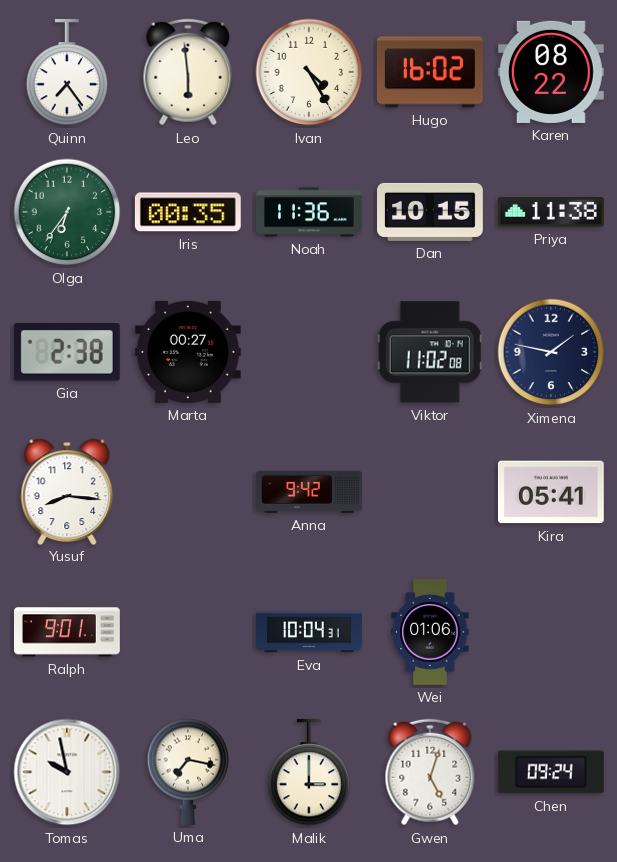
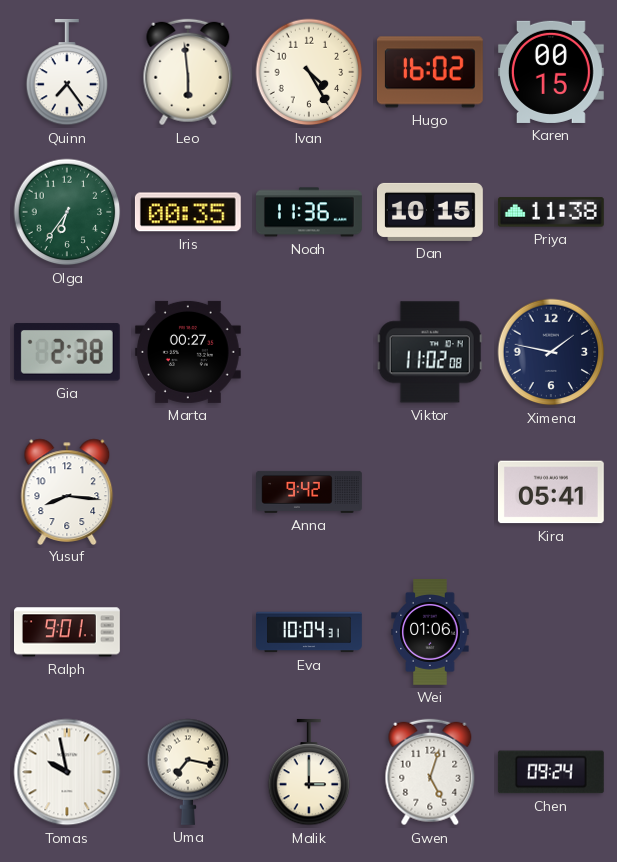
Karen: 08:22 -> 00:15 (551, 72)
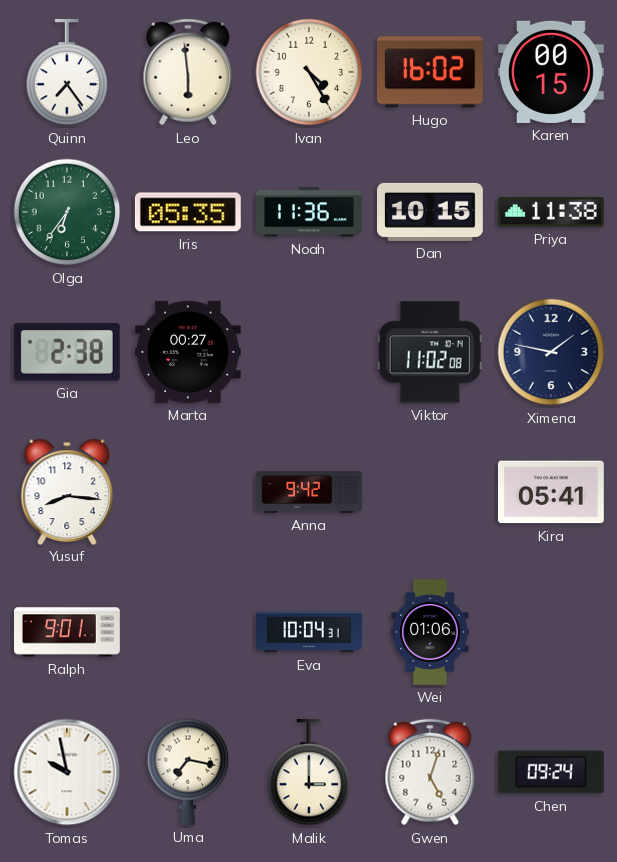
Iris: 00:35 -> 05:35 (188, 212)
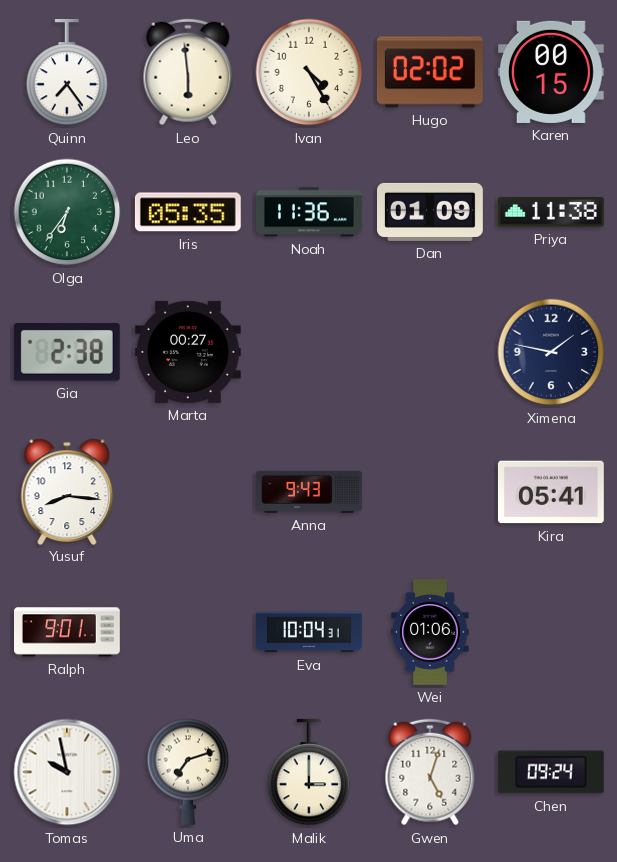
Hugo: 16:02 -> 02:02 (430, 72)
Dan: 10:15 -> 01:09 (431, 212)
Viktor: 11:02 -> none (430, 352)
Anna: 9:42 -> 9:43 (310, 492)
Uma: 7:17 -> 7:12 (188, 772)
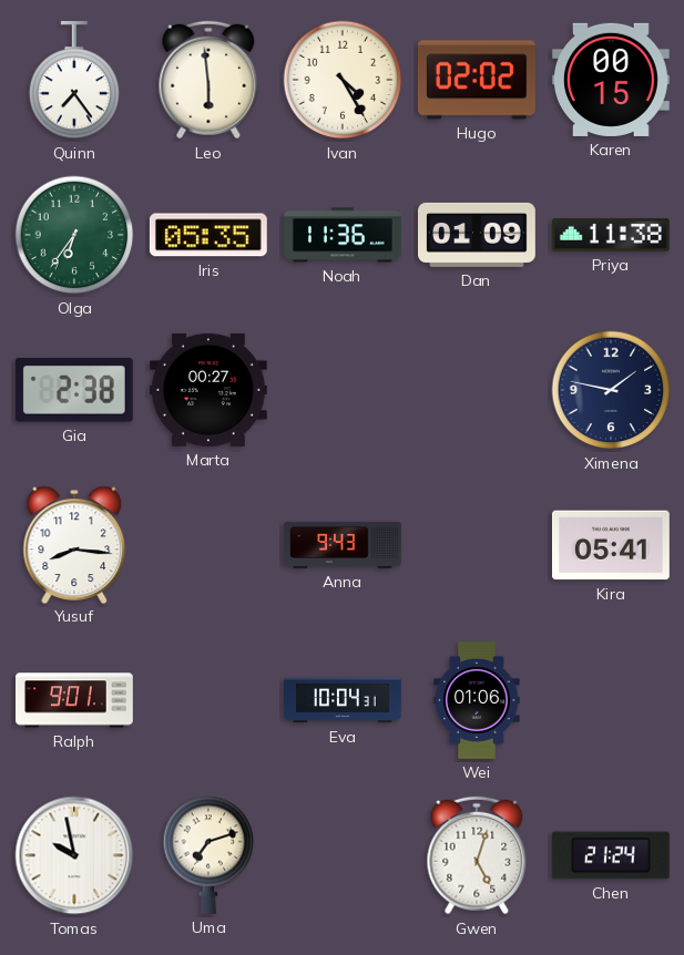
Malik: 3:00 -> none (309, 772)
Chen: 09:24 -> 21:24 (611, 855)
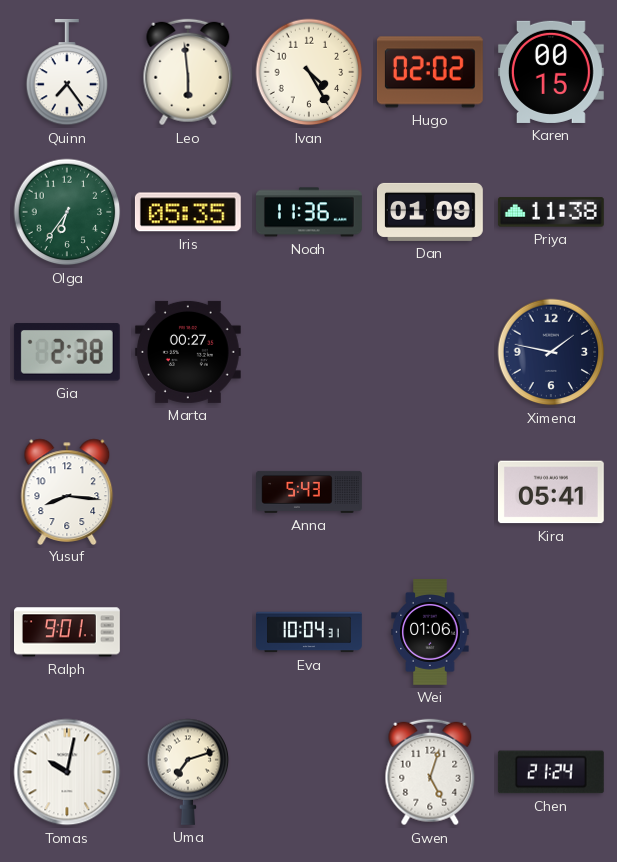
Anna: 9:43 -> 5:43 (310, 492)
Tomas: 9:58 -> 10:02 (67, 772)
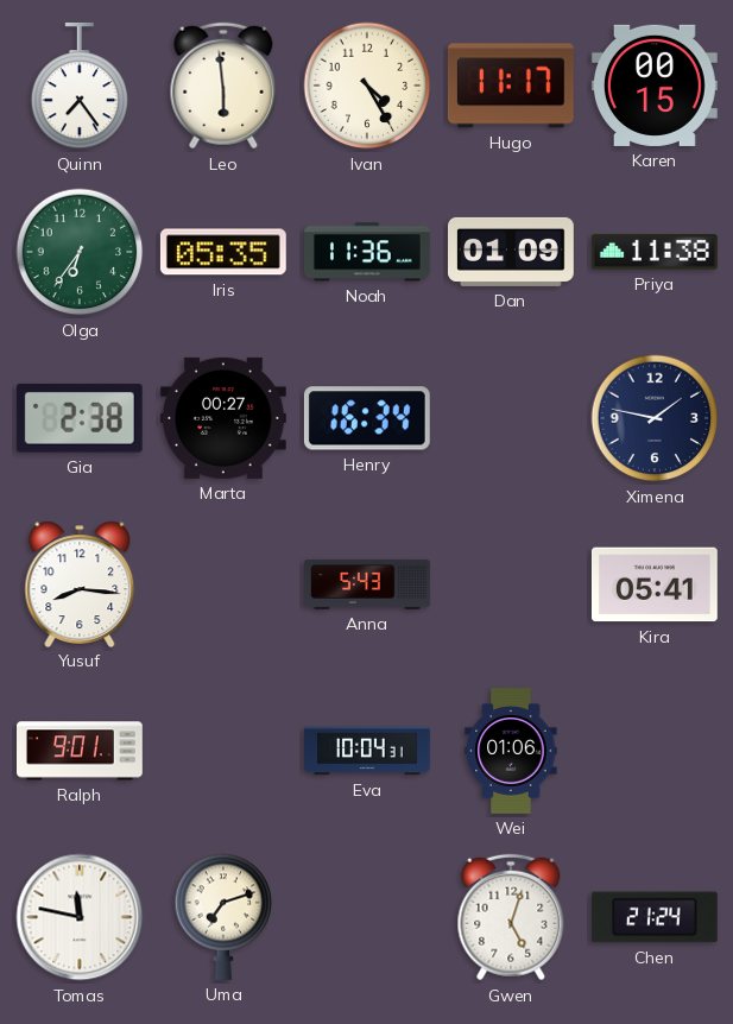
Hugo: 02:02 -> 11:17 (511, 86)
Henry: none -> 16:34 (367, 418)
Tomas: 10:02 -> 11:47 (80, 917)
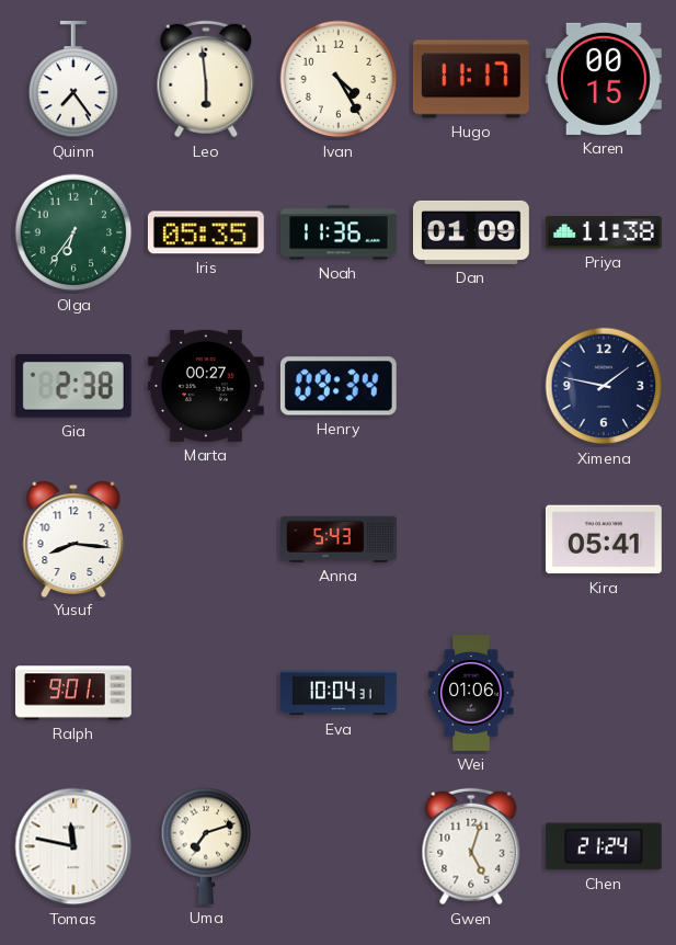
Henry: 16:34 -> 09:34 (339, 386)
